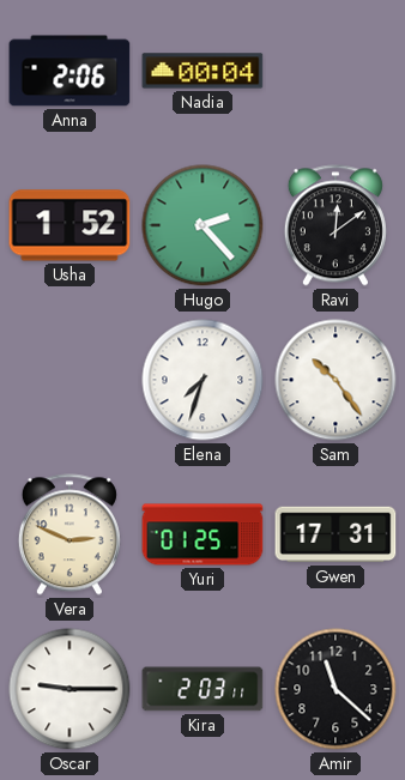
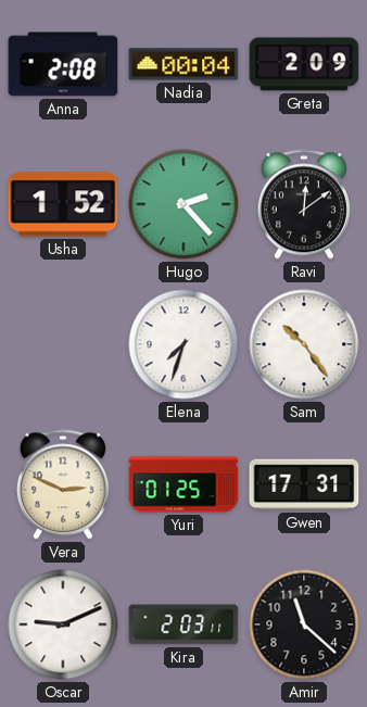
Anna: 2:06 -> 2:08 (63, 64)
Greta: none -> 2:09 (304, 64)
Oscar: 9:15 -> 9:11 (63, 624)
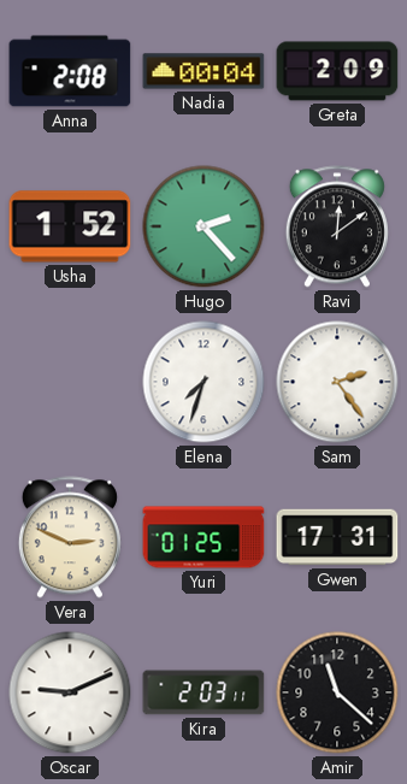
Sam: 10:24 -> 2:24 (337, 382)
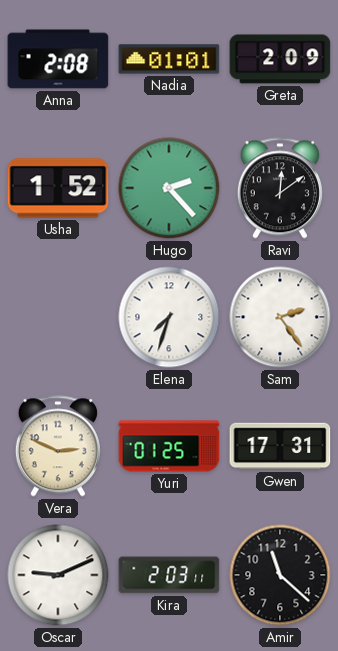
Nadia: 00:04 -> 01:01 (169, 59)
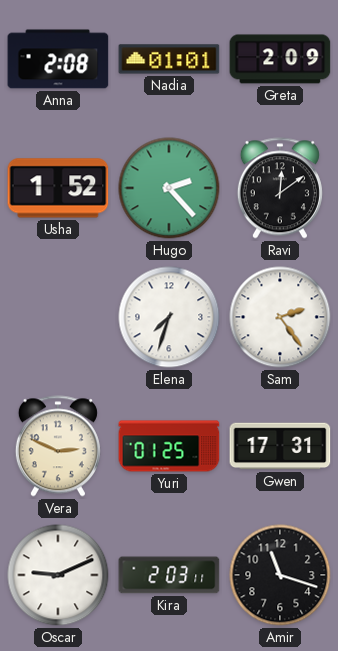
Amir: 11:22 -> 11:18 (280, 575)
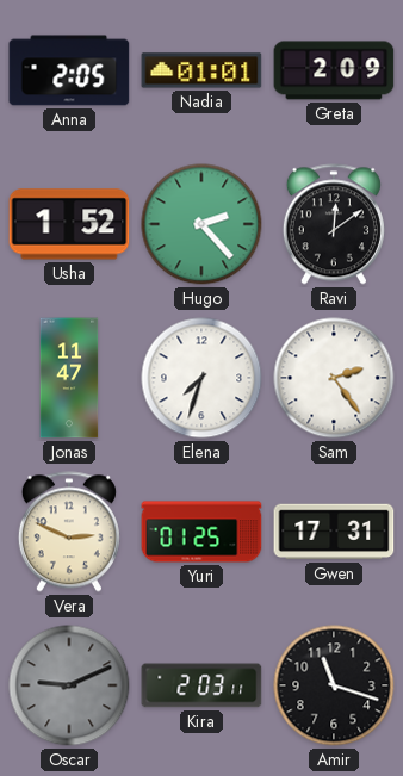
Anna: 2:08 -> 2:05 (69, 70)
Jonas: none -> 11:47 (69, 378)
Oscar dial: white -> grey (69, 685)
